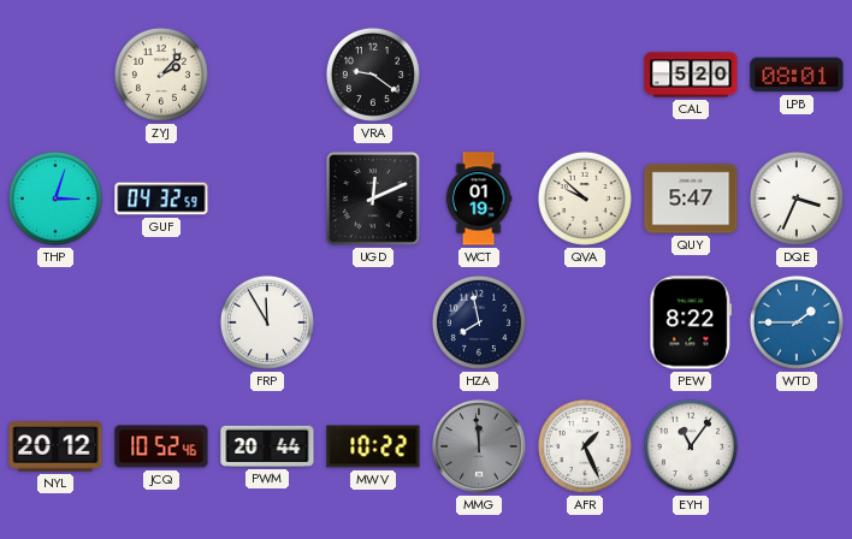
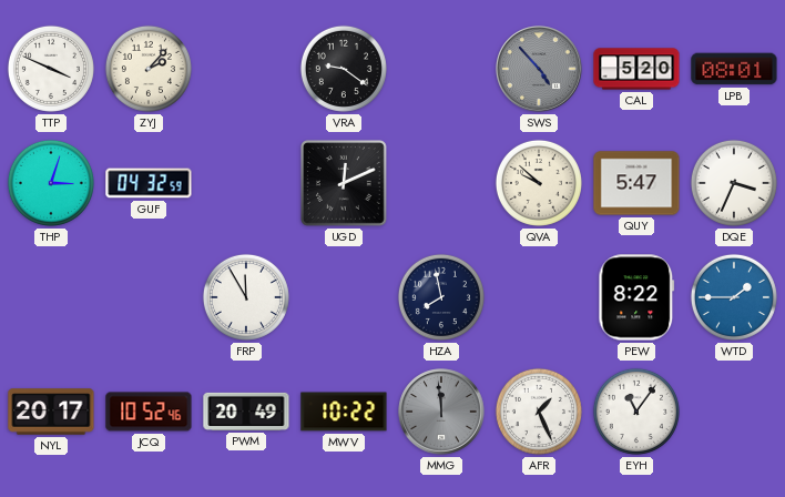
TTP: none -> 3:49 (51, 69)
SWS: none -> 4:53 (539, 69)
WCT: 01:19 -> none (479, 199)
NYL: 20:12 -> 20:17 (51, 412)
PWM: 20:44 -> 20:49 (246, 412)
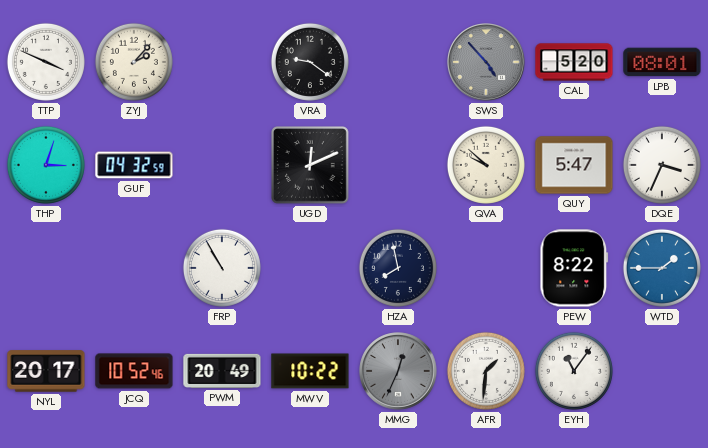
FRP: 11:55 -> 10:55 (222, 268)
MMG: 11:59 -> 12:34 (398, 371)
AFR: 1:26 -> 1:31 (486, 371)
